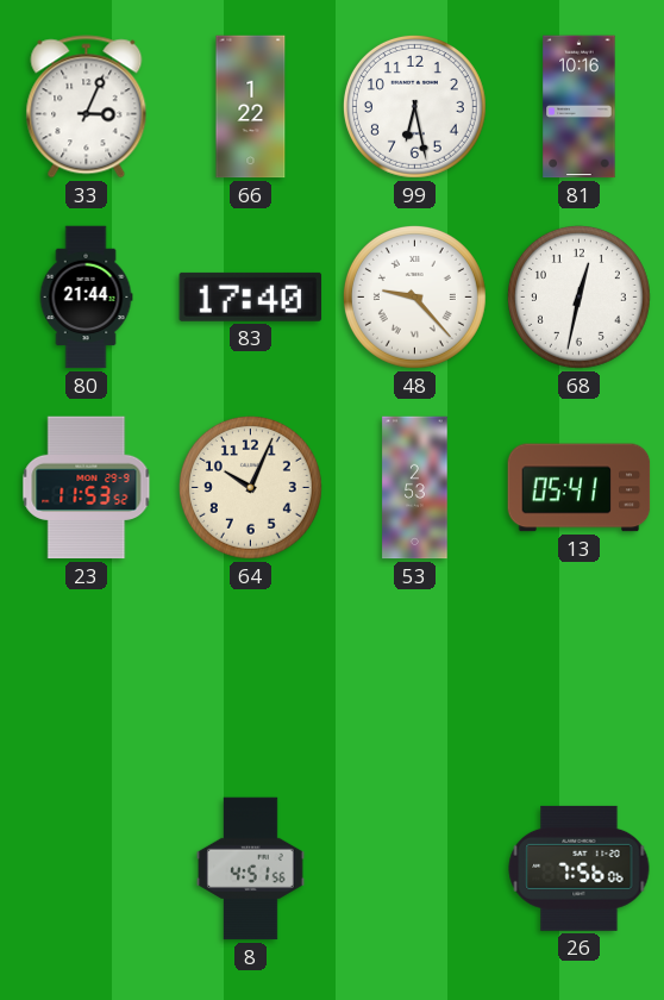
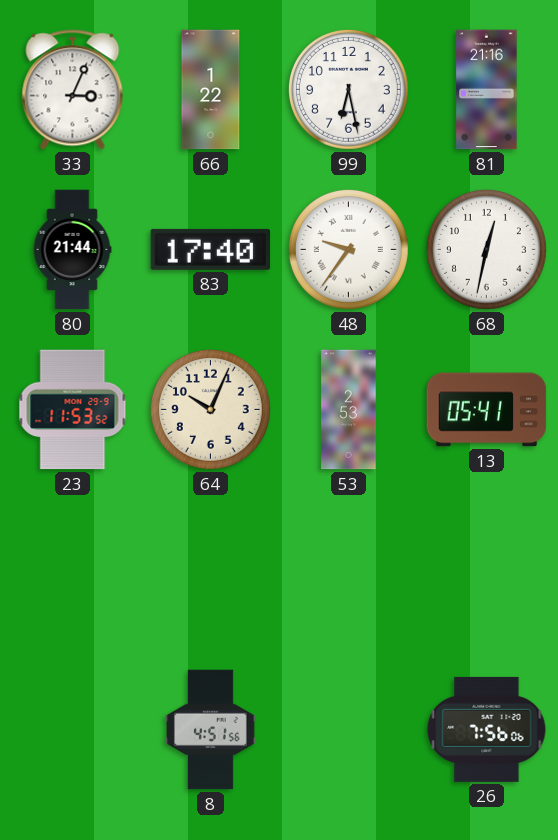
81: 10:16 -> 21:16 (487, 90)
48: 9:23 -> 9:36 (348, 249)
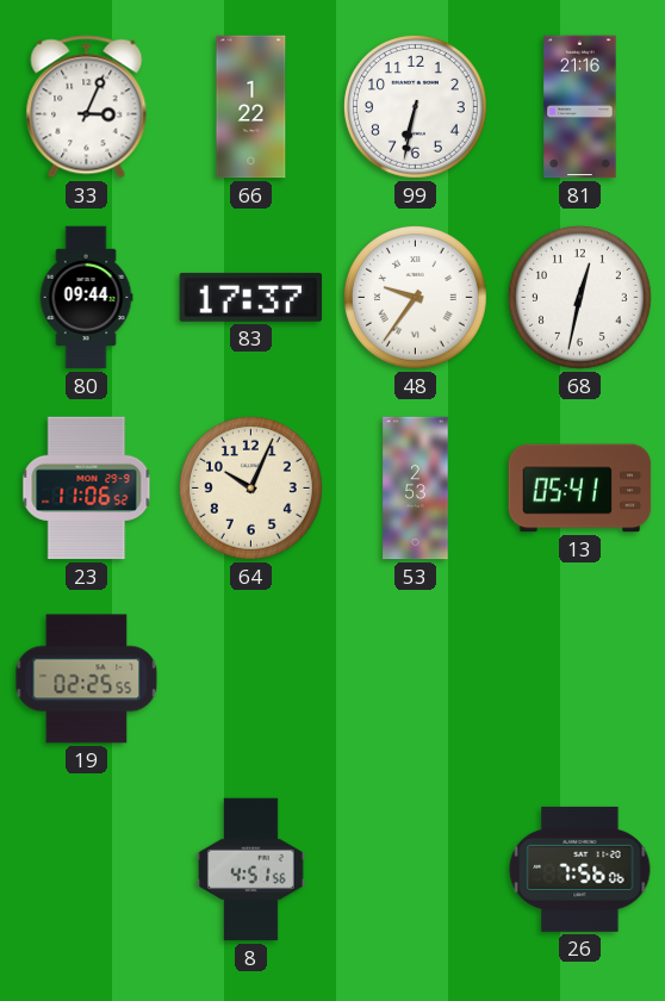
99: 6:28 -> 6:32 (415, 106)
80: 21:44 -> 09:44 (86, 298)
83: 17:40 -> 17:37 (251, 297)
23: 11:53 -> 11:06 (87, 489)
19: none -> 02:25 (87, 679)
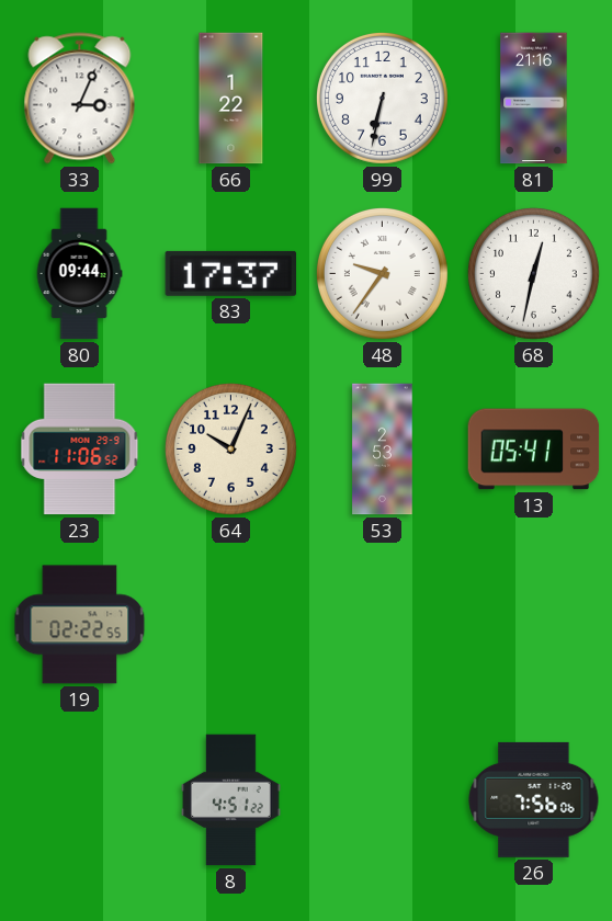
19: 02:25 -> 02:22 (80, 625)
8: 4:51:56 -> 4:51:22 (231, 800)
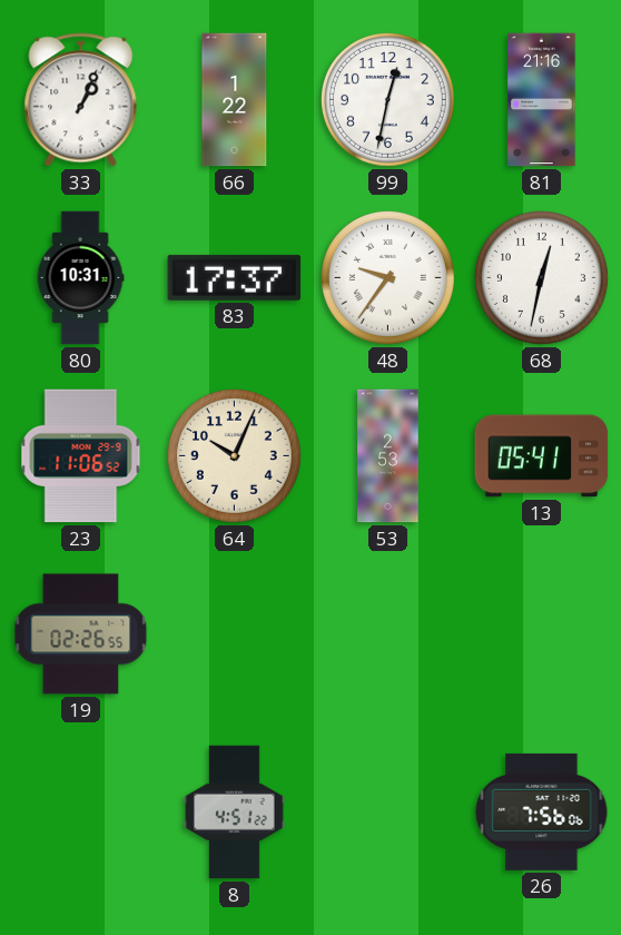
33: 3:04 -> 1:04 (81, 100)
99: 6:32 -> 12:32 (387, 99)
80: 09:44 -> 10:31 (80, 278)
19: 02:22 -> 02:26 (81, 634)
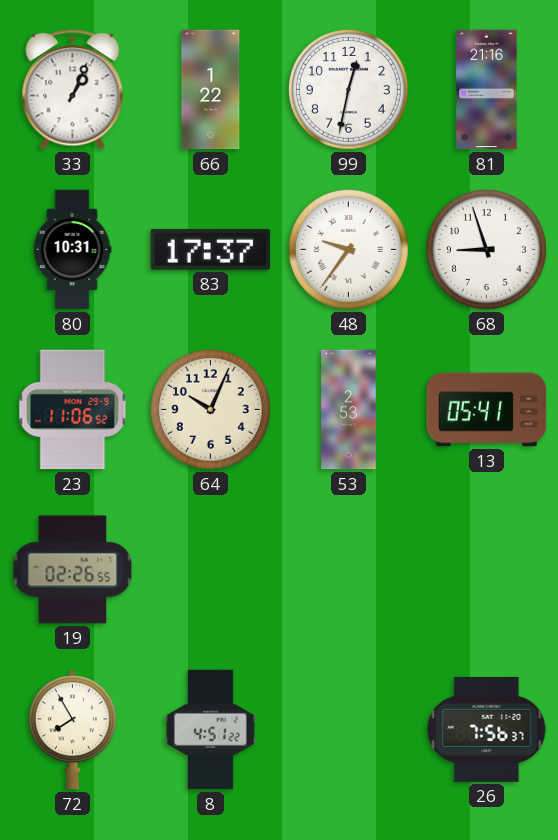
68: 12:32 -> 8:57 (486, 249)
72: none -> 7:55 (72, 730)
26: 7:56:06 -> 7:56:37 (487, 729)
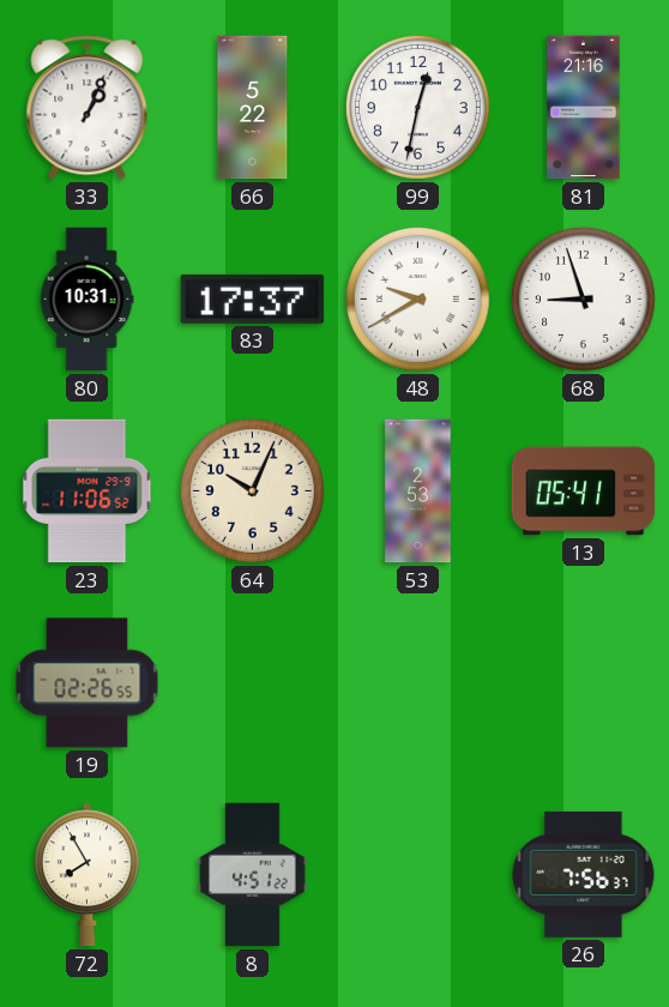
66: 1:22 -> 5:22 (253, 108)
48: 9:36 -> 9:40 (417, 299)
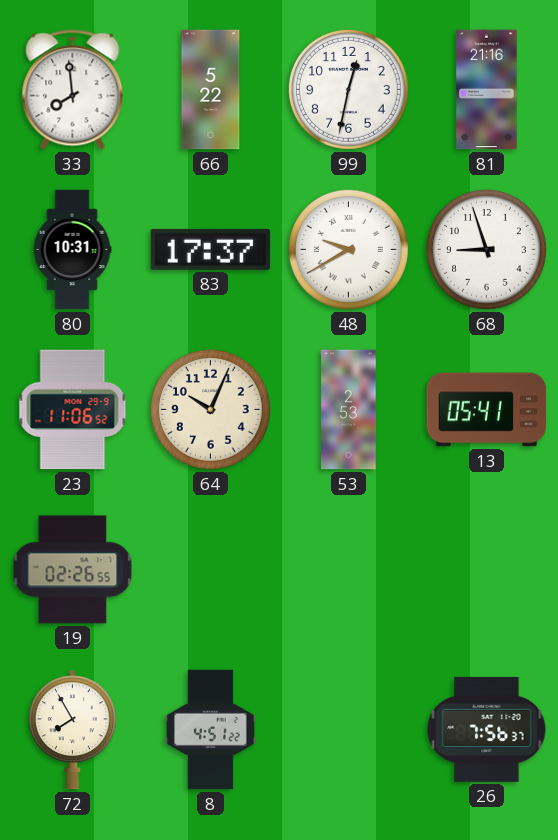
33: 1:04 -> 7:59 (73, 90)
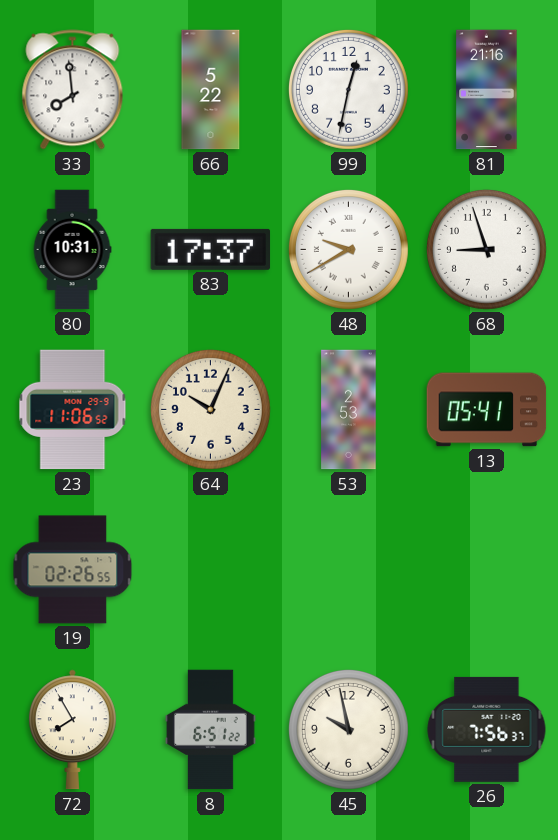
8: 4:51 -> 6:51 (211, 730)
45: none -> 9:58 (348, 729)
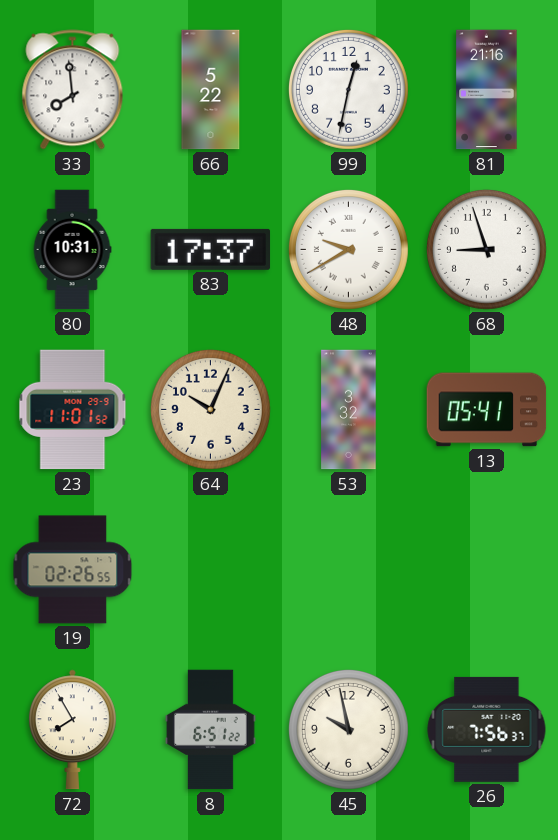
23: 11:06 -> 11:01 (73, 410)
53: 2:53 -> 3:32 (349, 410)
